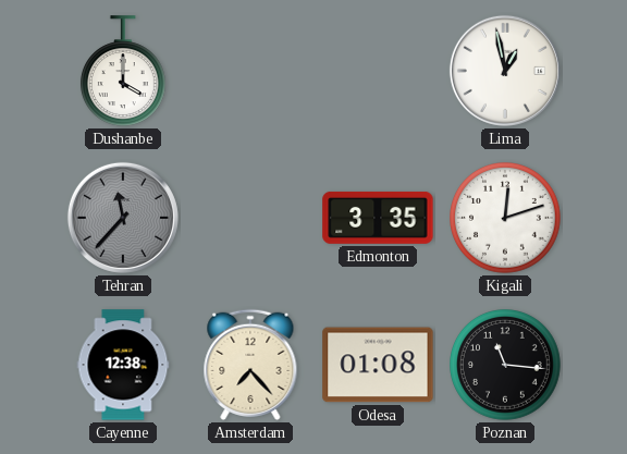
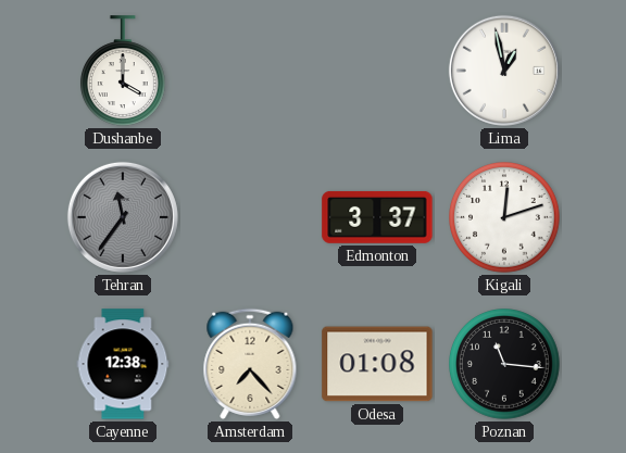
Tehran: 11:37 -> 11:36 (123, 217)
Edmonton: 3:35 -> 3:37 (377, 217)
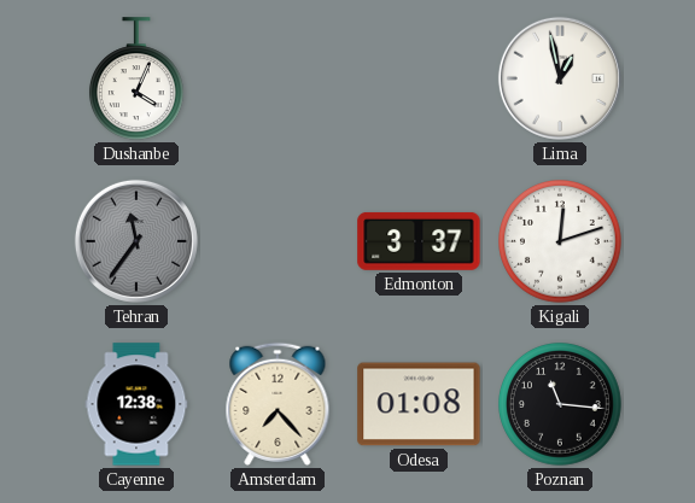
Dushanbe: 4:00 -> 4:04 (136, 78)
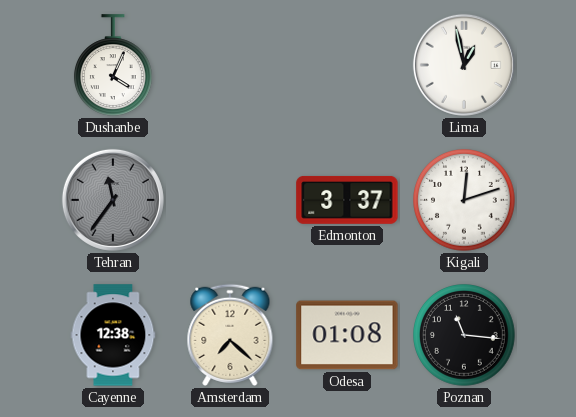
Amsterdam: 7:23 -> 7:22 (230, 335)
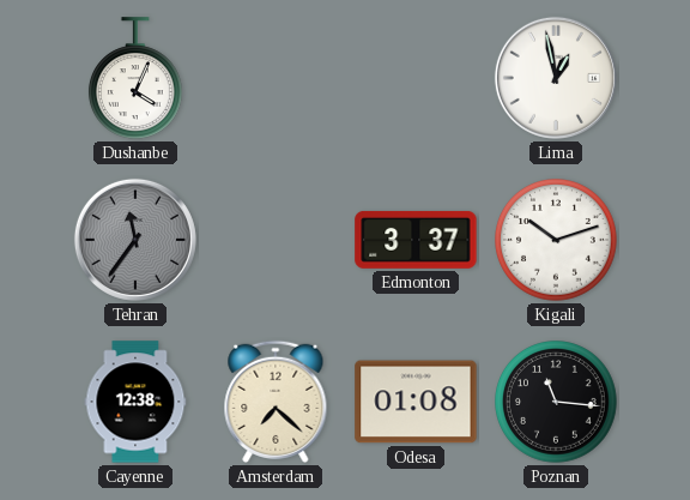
Kigali: 12:12 -> 10:12 (557, 241)
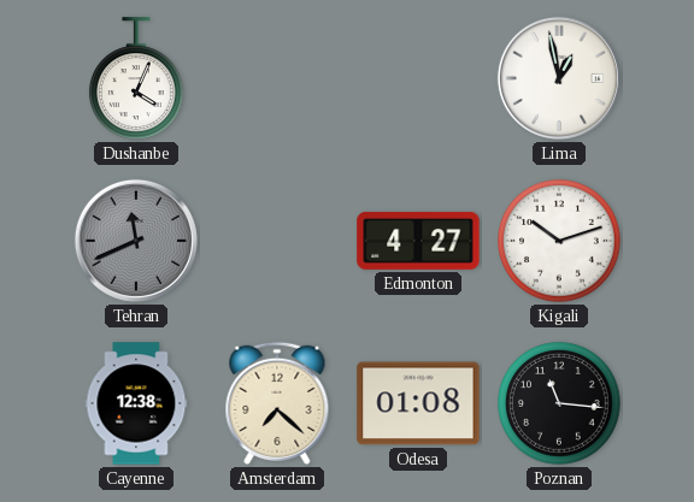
Tehran: 11:36 -> 11:41 (136, 241)
Edmonton: 3:37 -> 4:27 (418, 241)
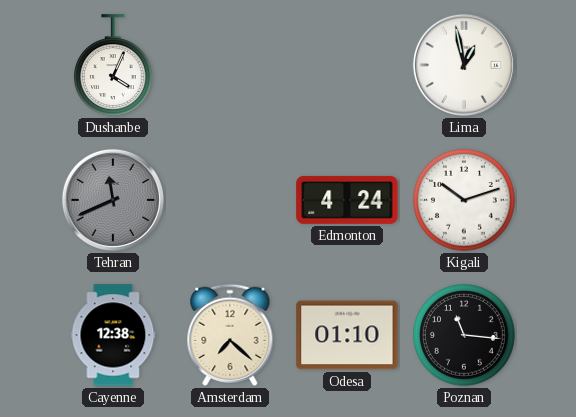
Edmonton: 4:27 -> 4:24 (347, 200)
Odesa: 01:08 -> 01:10 (347, 335)
